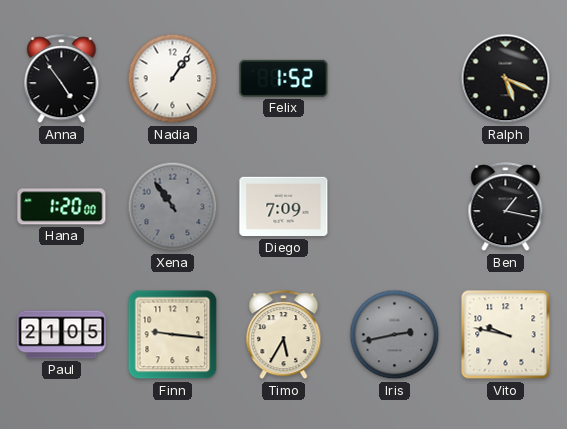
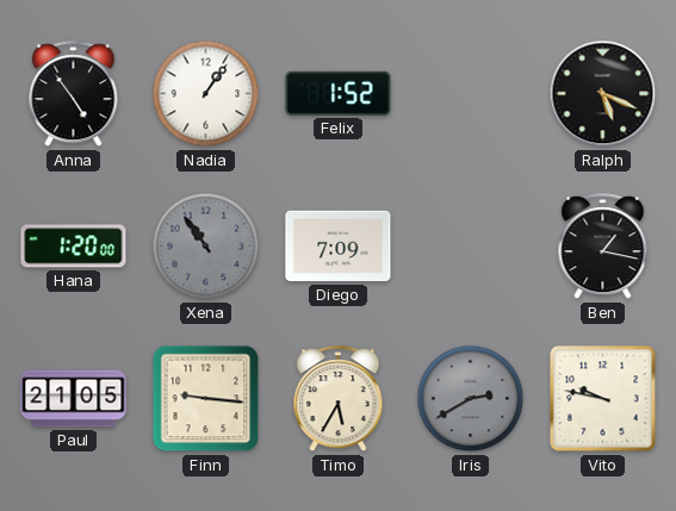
Iris: 2:43 -> 2:40 (471, 399)
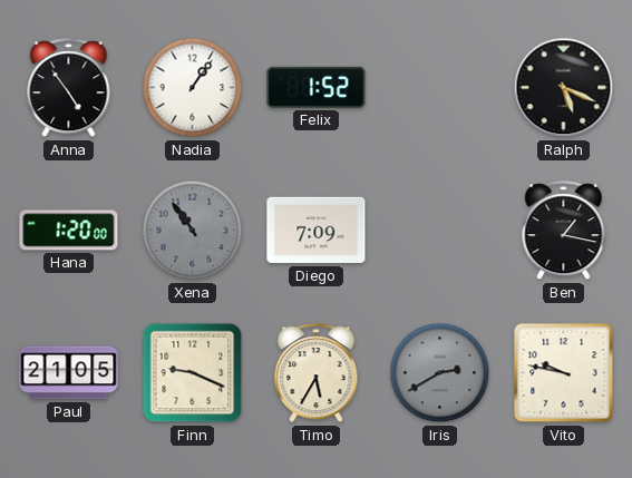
Finn: 9:16 -> 9:19 (193, 373)
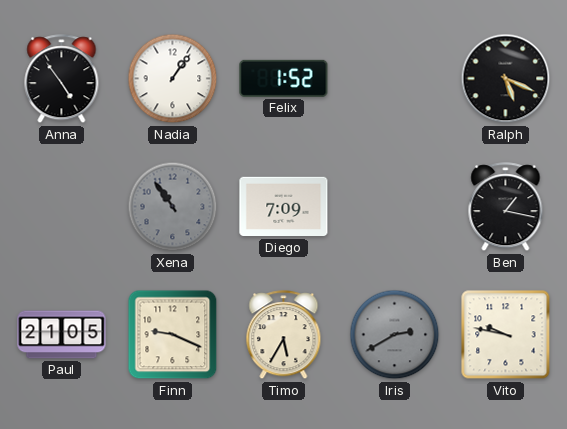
Hana: 1:20 -> none (69, 231)
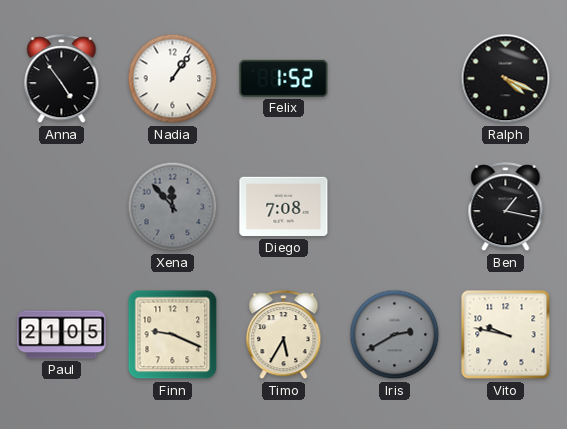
Ralph: 5:19 -> 4:19 (506, 79)
Xena: 10:54 -> 11:53 (173, 207)
Diego: 7:09 -> 7:08 (284, 207)
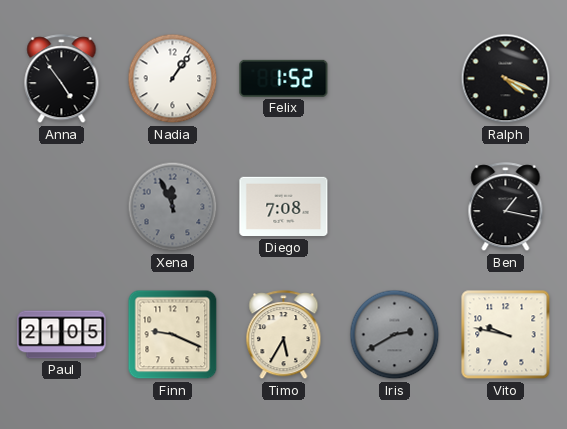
Xena: 11:53 -> 11:56 (173, 207)
